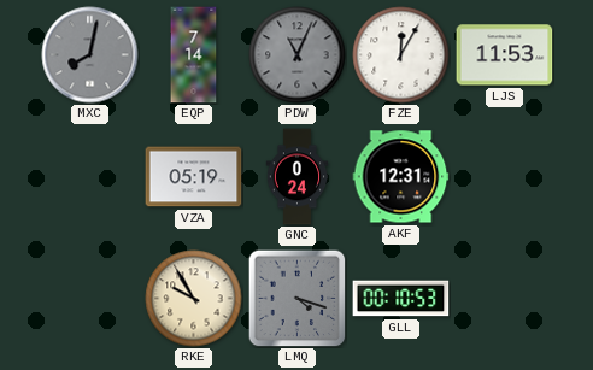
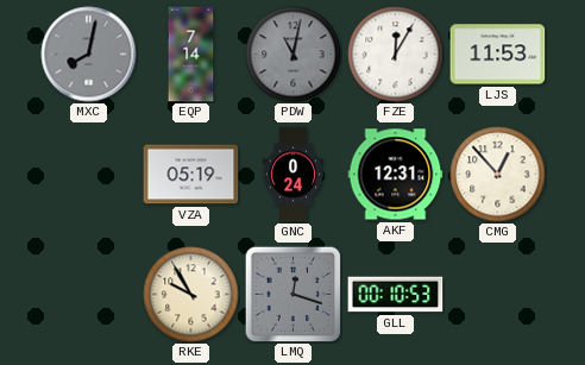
PDW: 11:04 -> 11:02 (294, 55)
CMG: none -> 12:53 (498, 175)
LMQ: 4:18 -> 12:18 (292, 294)
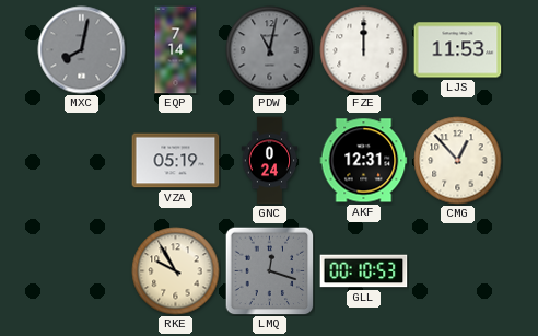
FZE: 12:05 -> 12:00 (364, 50)
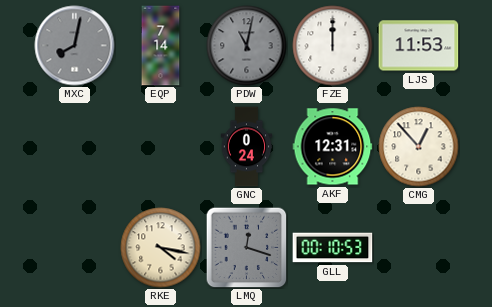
VZA: 05:19 -> none (176, 161)
RKE: 9:55 -> 4:17 (161, 248)
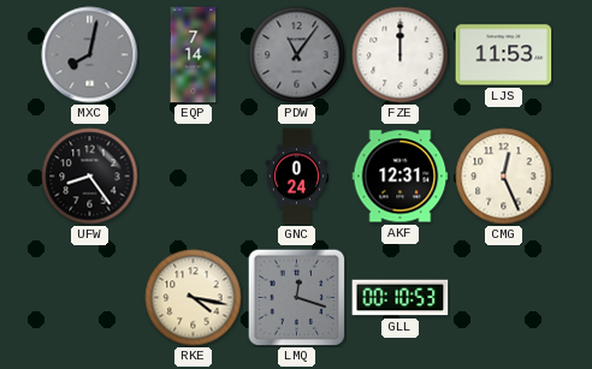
PDW: 11:02 -> 11:06 (297, 55)
UFW: none -> 8:24 (90, 177)
CMG: 12:53 -> 12:26 (504, 177)
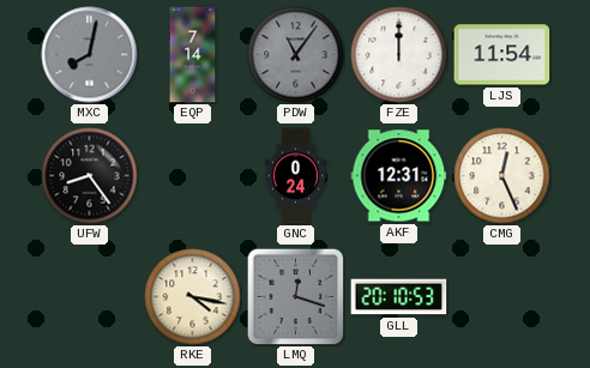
LJS: 11:53 -> 11:54 (502, 55)
GLL: 00:10 -> 20:10 (399, 297)
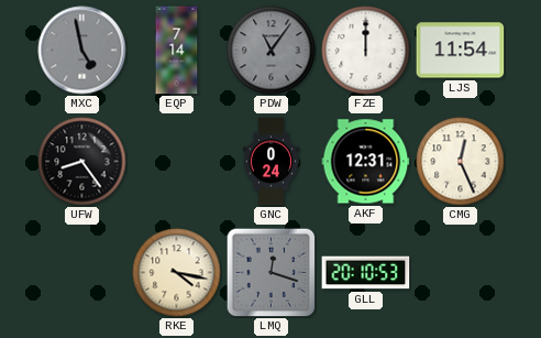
MXC: 8:02 -> 4:58 (82, 51)
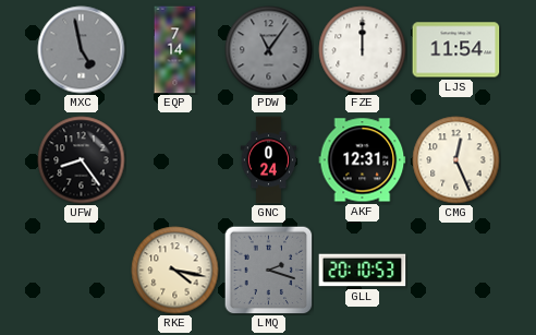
LMQ: 12:18 -> 2:18 (268, 270)
